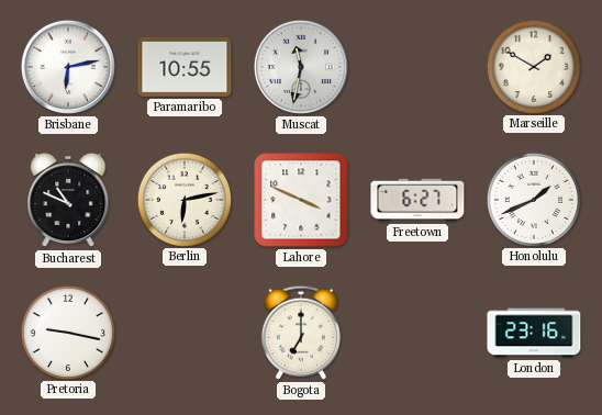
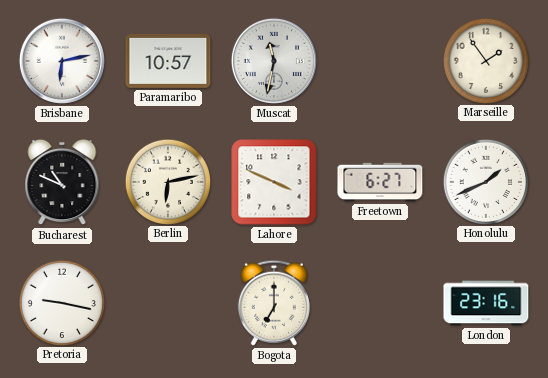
Paramaribo: 10:55 -> 10:57 (168, 61)
Marseille: 1:50 -> 1:54 (485, 60)
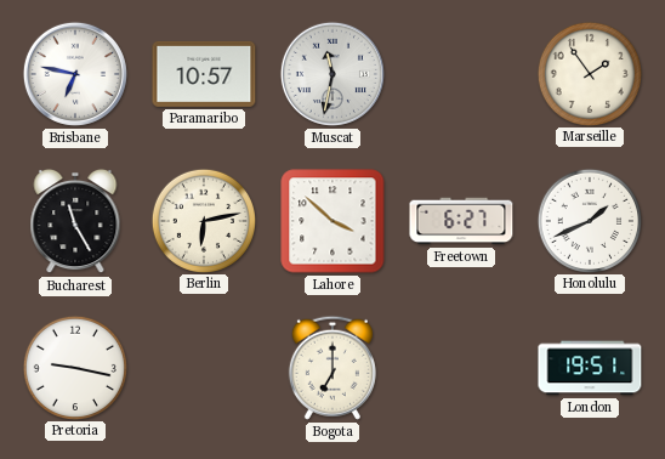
Brisbane: 6:13 -> 6:47 (75, 74)
Bucharest: 10:49 -> 11:25 (75, 221)
Lahore: 3:49 -> 3:52 (332, 221)
London: 23:16 -> 19:51 (590, 368)
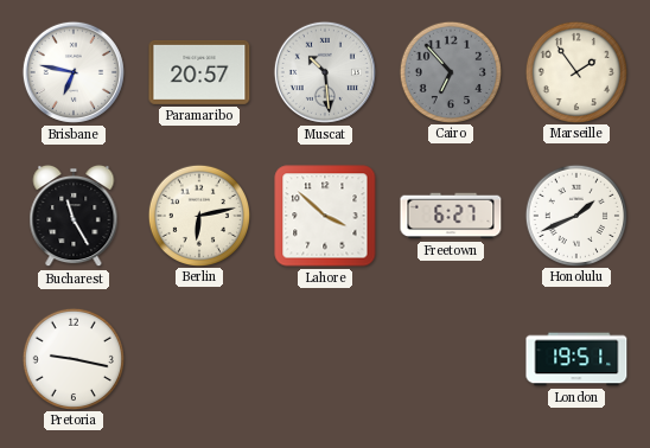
Paramaribo: 10:57 -> 20:57 (199, 72)
Muscat: 11:32 -> 10:29 (325, 72)
Cairo: none -> 6:53 (450, 71)
Bogota: 7:00 -> none (332, 368)
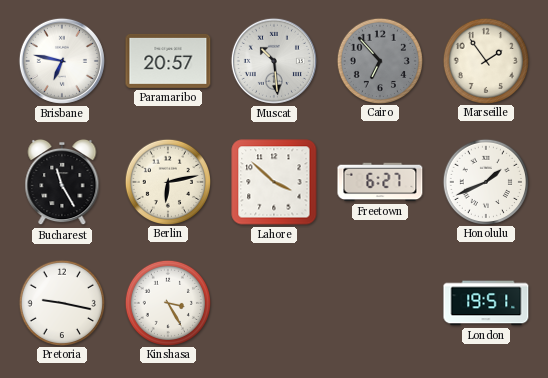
Kinshasa: none -> 3:25 (167, 302)
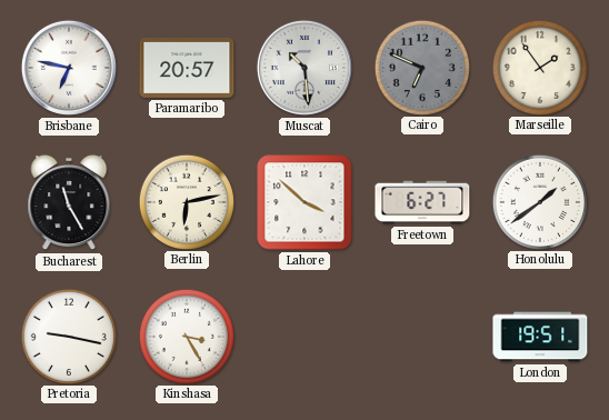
Cairo: 6:53 -> 6:49 (421, 67)
Honolulu: 1:41 -> 1:39 (539, 201)
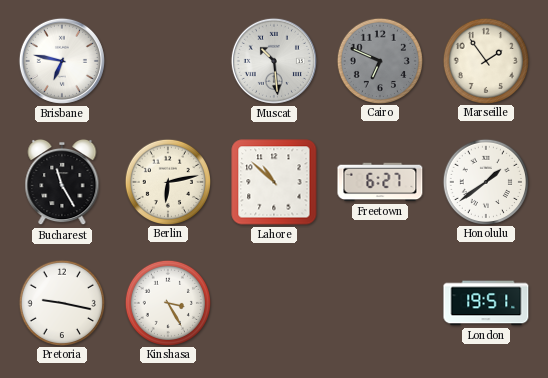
Paramaribo: 20:57 -> none (187, 68)
Lahore: 3:52 -> 10:52 (274, 182)
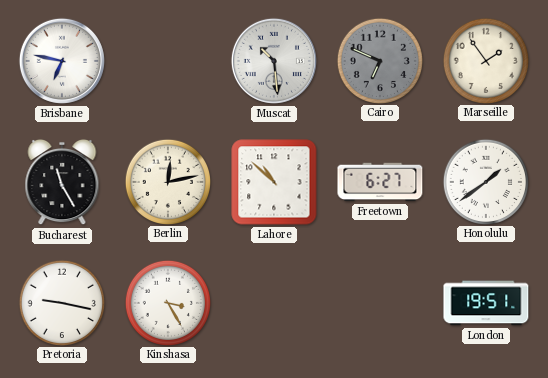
Berlin: 6:13 -> 12:13 (167, 181)
